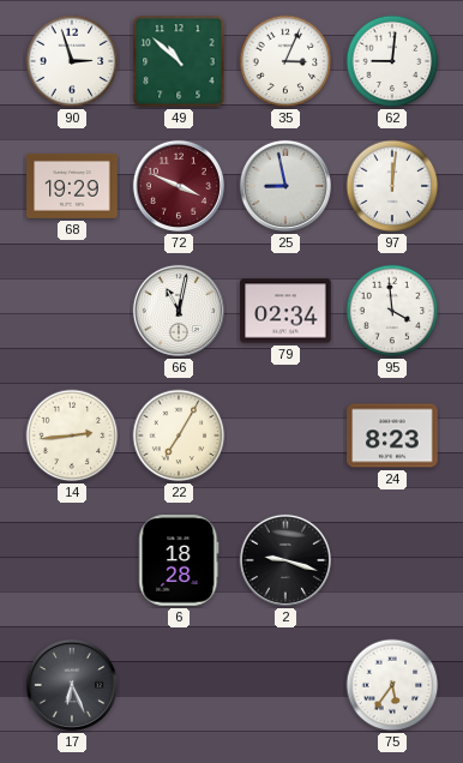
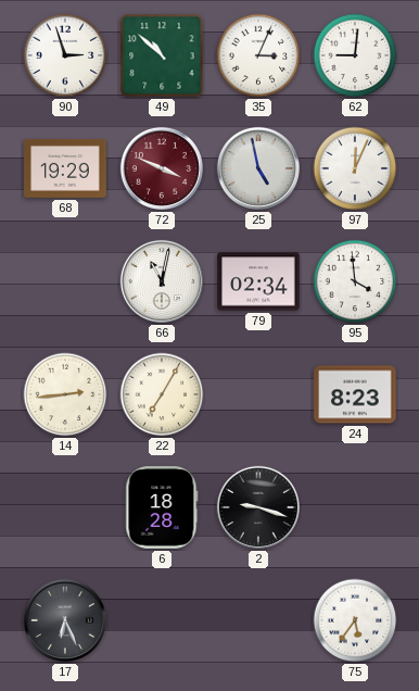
25: 8:58 -> 4:58 (258, 168)
97: 12:01 -> 12:04 (355, 168)
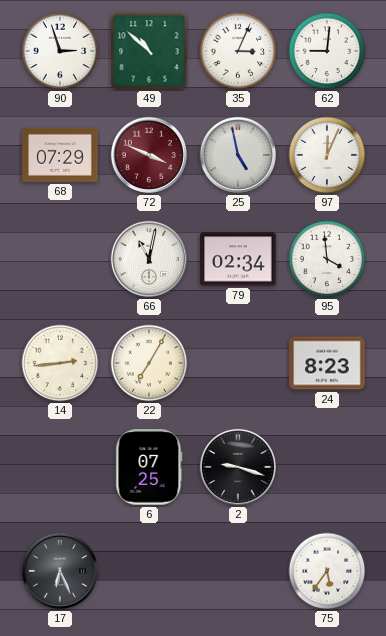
68: 19:29 -> 07:29 (60, 155)
6: 18:28 -> 07:25 (149, 467)
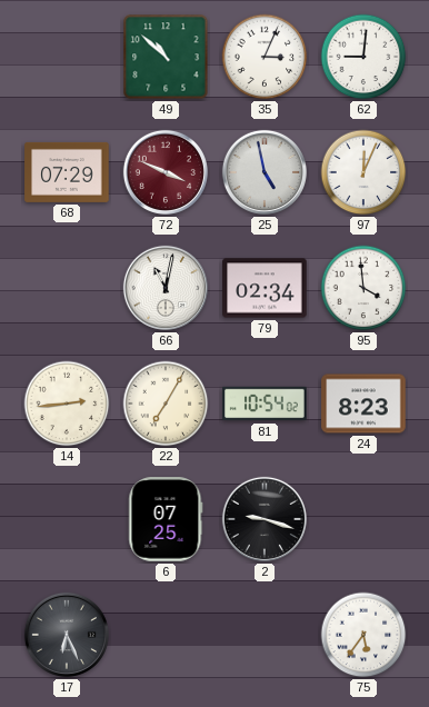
90: 2:57 -> none (60, 51)
81: none -> 10:54 (265, 404)
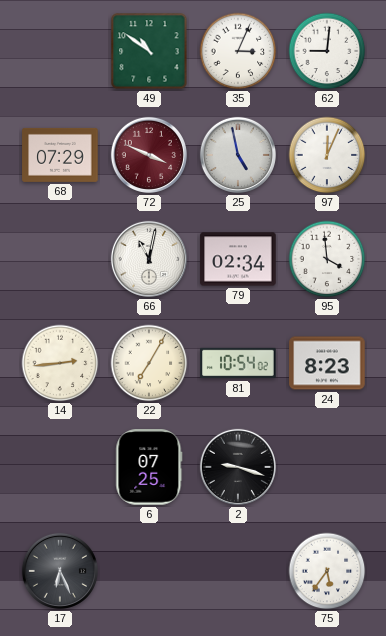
49: 10:52 -> 10:51 (149, 51)
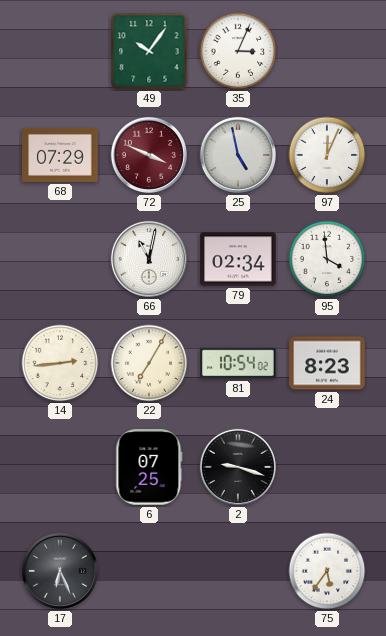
49: 10:51 -> 10:06 (149, 51)
62: 9:01 -> none (327, 51)
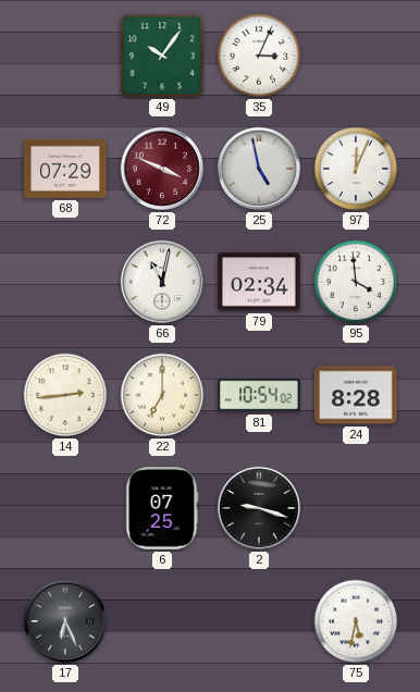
22: 7:05 -> 7:00 (162, 395)
24: 8:23 -> 8:28 (356, 395)
75: 5:36 -> 5:32 (356, 621)
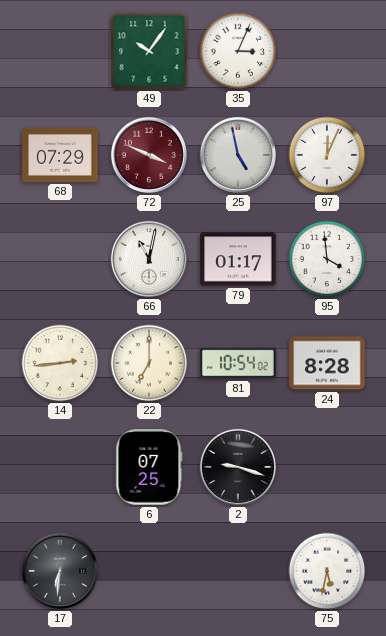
79: 02:34 -> 01:17 (238, 259)
17: 6:26 -> 6:31 (60, 571)
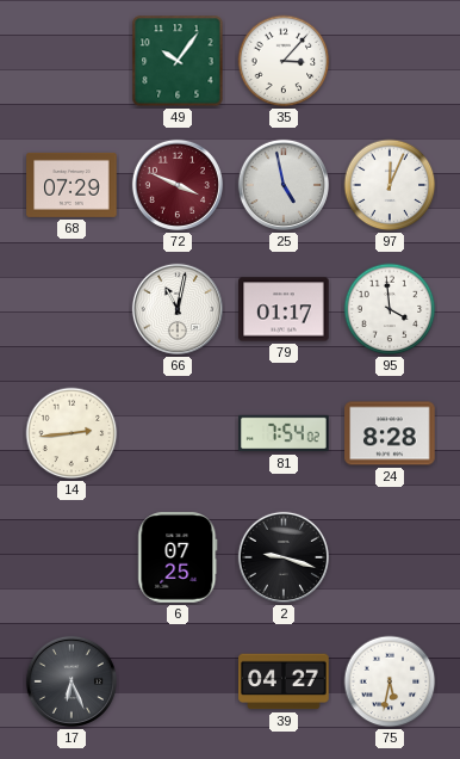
35: 3:04 -> 3:07 (284, 61)
22: 7:00 -> none (149, 363)
81: 10:54 -> 7:54 (284, 433)
17: 6:31 -> 6:26 (72, 681)
39: none -> 04:27 (284, 681)
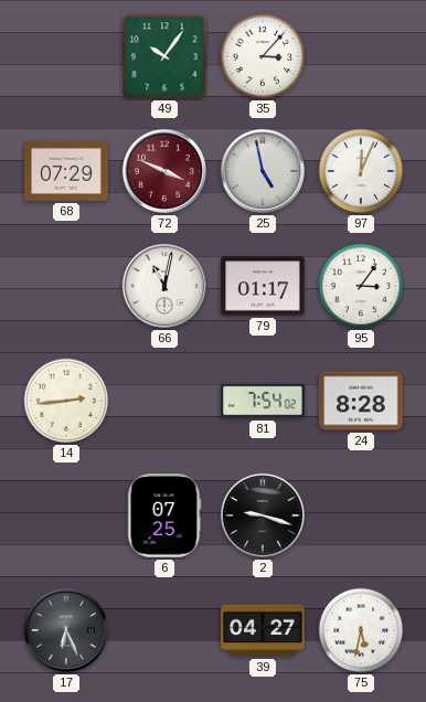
95: 3:59 -> 3:06 (361, 286)
